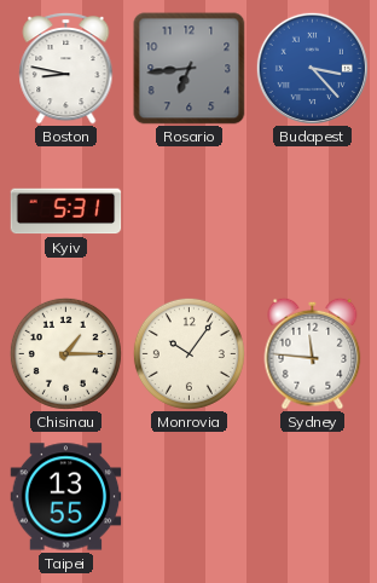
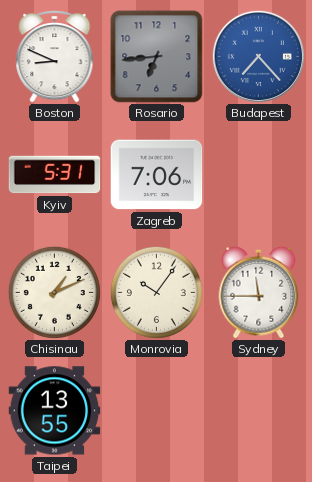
Boston: 8:47 -> 8:49 (55, 56)
Budapest: 3:23 -> 7:23 (258, 56)
Zagreb: none -> 7:06 (157, 175)
Chisinau: 1:15 -> 1:11 (54, 292)
Sydney: 11:46 -> 11:45 (259, 292)
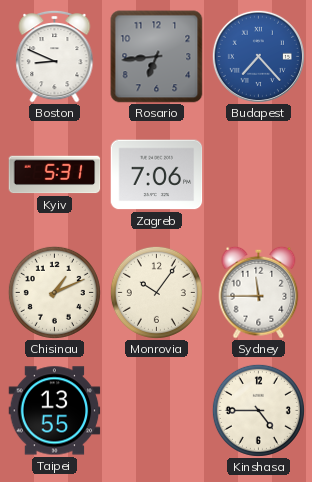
Kinshasa: none -> 4:45 (258, 410)
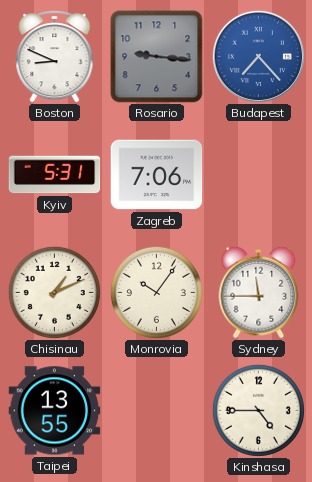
Rosario: 6:44 -> 9:16 (157, 57)
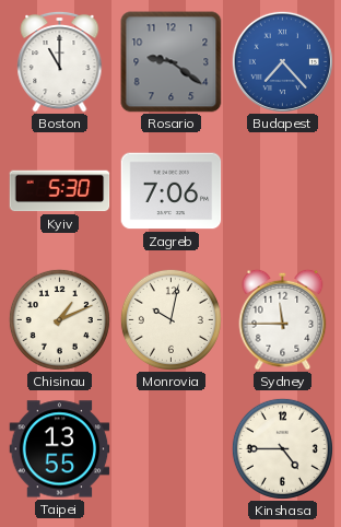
Boston: 8:49 -> 11:00 (60, 61)
Rosario: 9:16 -> 9:21 (172, 62)
Kyiv: 5:31 -> 5:30 (60, 191)
Monrovia: 10:06 -> 10:02 (170, 319)
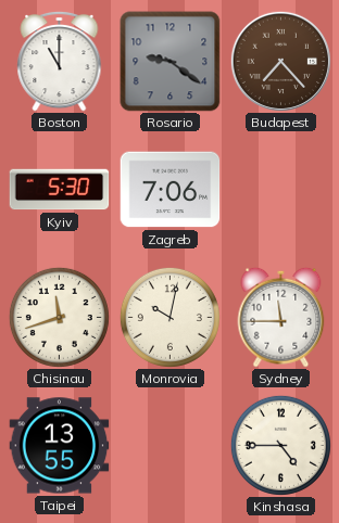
Budapest dial: blue -> brown (280, 61)
Chisinau: 1:11 -> 11:42 (59, 317)
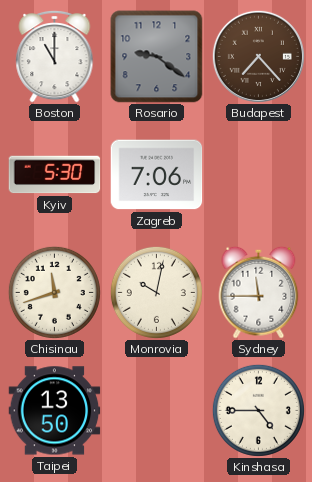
Taipei: 13:55 -> 13:50 (55, 411)
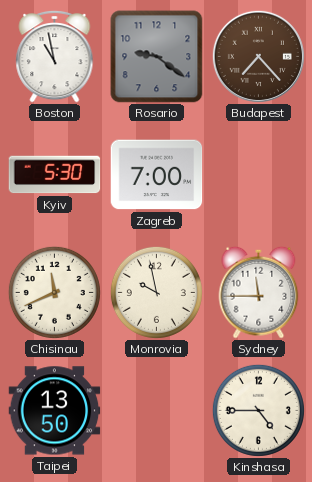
Boston: 11:00 -> 10:58 (55, 56)
Zagreb: 7:06 -> 7:00 (157, 175)
Chisinau: 11:42 -> 11:41 (54, 292)
Monrovia: 10:02 -> 9:58 (156, 292)
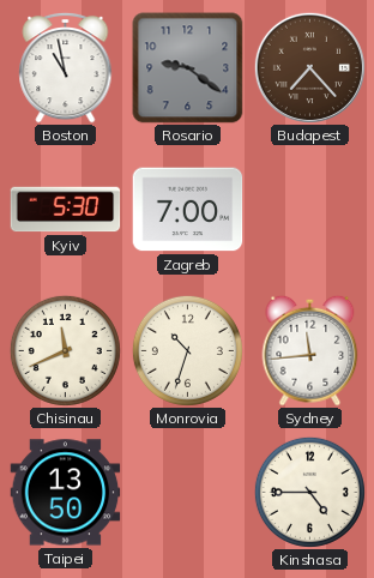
Monrovia: 9:58 -> 10:33 (187, 350)
Sydney: 11:45 -> 11:44 (310, 350)
